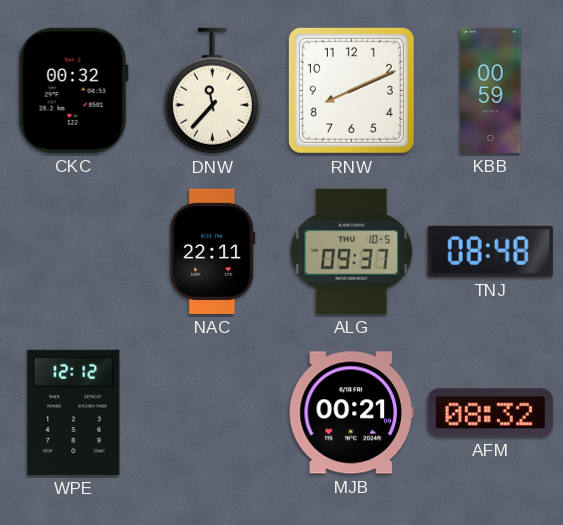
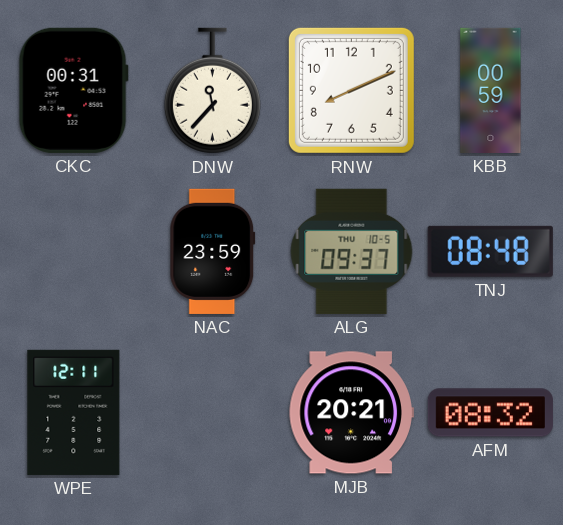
CKC: 00:32 -> 00:31 (73, 90)
NAC: 22:11 -> 23:59 (213, 251)
WPE: 12:12 -> 12:11 (74, 412)
MJB: 00:21 -> 20:21 (351, 413)
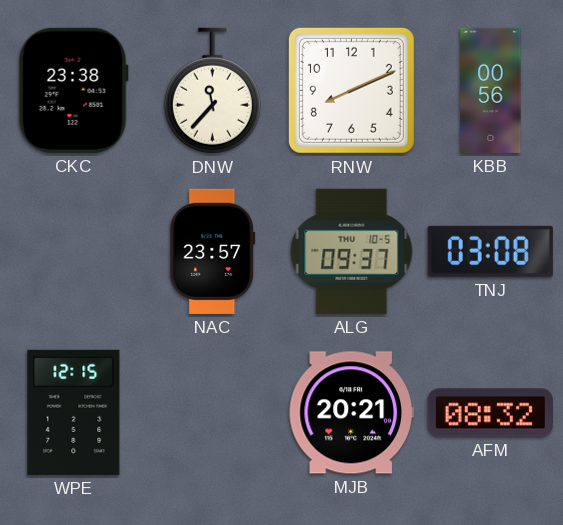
CKC: 00:31 -> 23:38 (73, 90)
KBB: 00:59 -> 00:56 (491, 90)
NAC: 23:59 -> 23:57 (213, 251)
TNJ: 08:48 -> 03:08 (490, 251)
WPE: 12:11 -> 12:15 (74, 412)
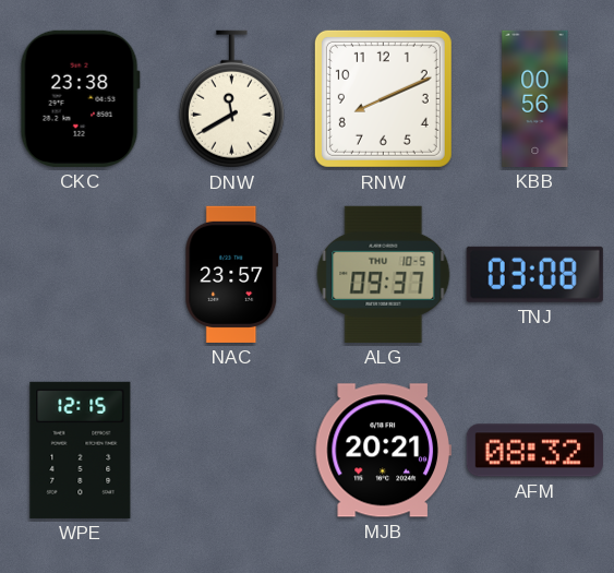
DNW: 11:37 -> 11:40 (231, 99)
